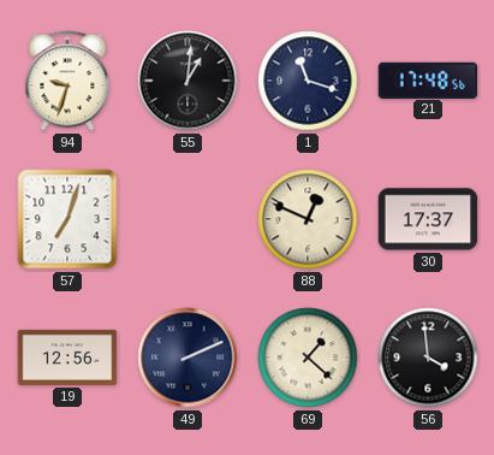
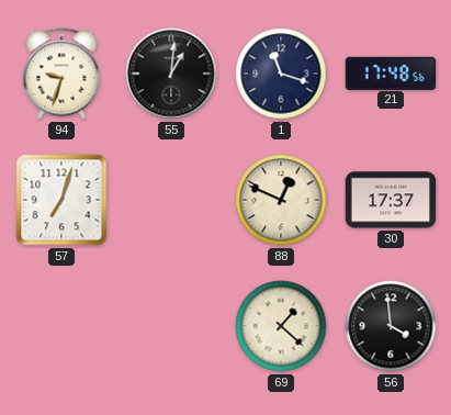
19: 12:56 -> none (67, 357)
49: 2:11 -> none (188, 357)
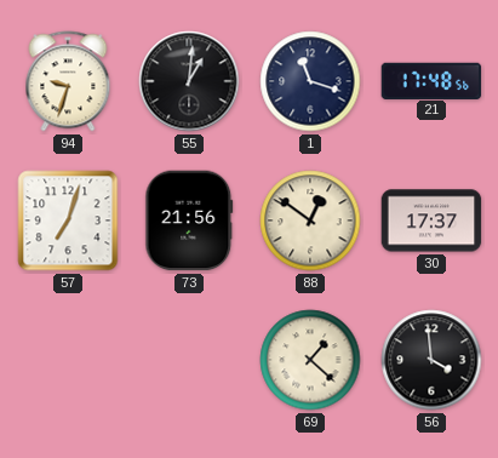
73: none -> 21:56 (189, 221)
88: 12:49 -> 12:51 (310, 221)
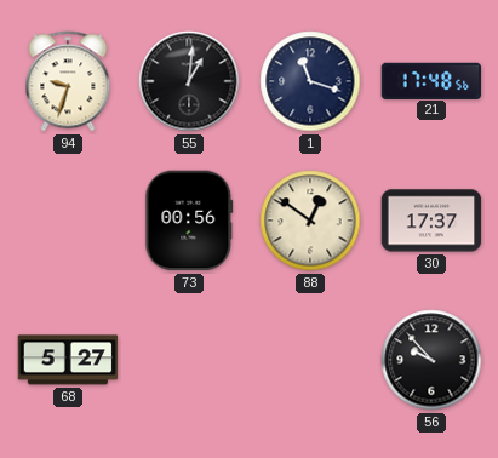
57: 7:03 -> none (68, 221)
73: 21:56 -> 00:56 (189, 221)
68: none -> 5:27 (68, 360)
69: 1:22 -> none (310, 360)
56: 3:59 -> 9:53 (431, 360)
